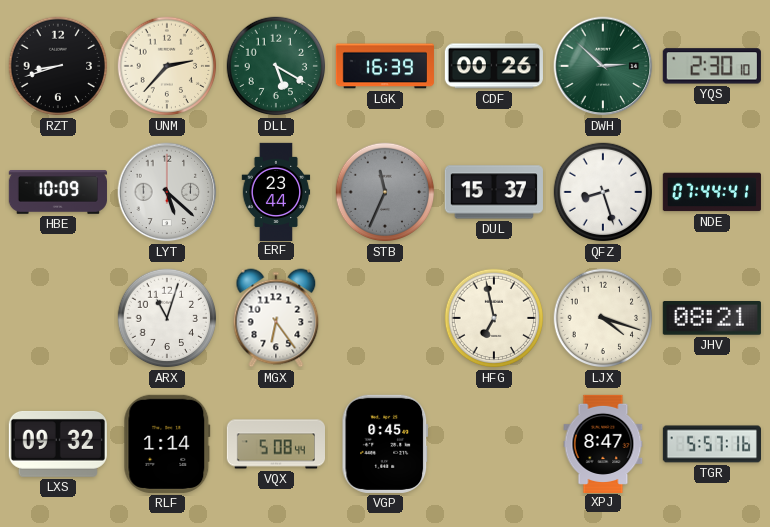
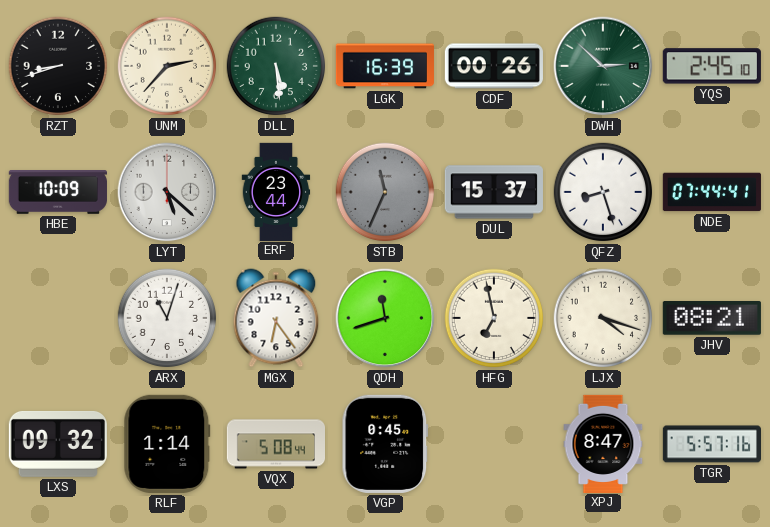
DLL: 5:20 -> 5:29 (276, 66)
YQS: 2:30 -> 2:45 (712, 66)
QDH: none -> 11:42 (385, 318)
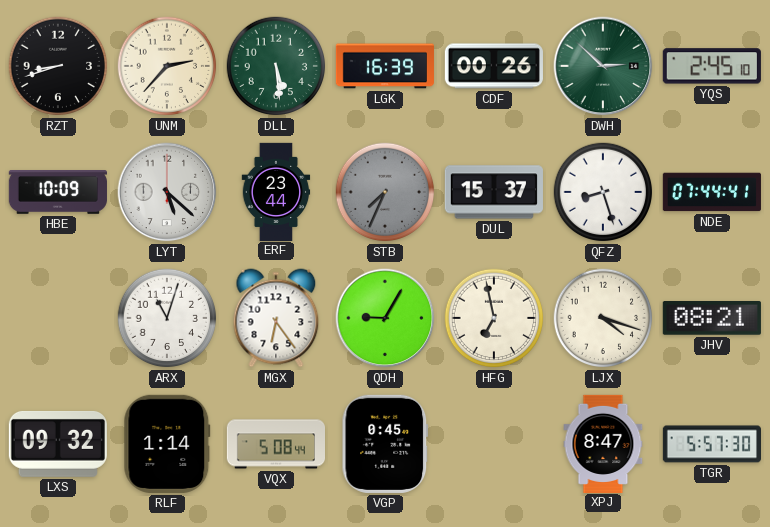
STB: 11:34 -> 7:34 (385, 192)
QDH: 11:42 -> 9:05 (385, 318)
TGR: 5:57:16 -> 5:57:30 (711, 444)
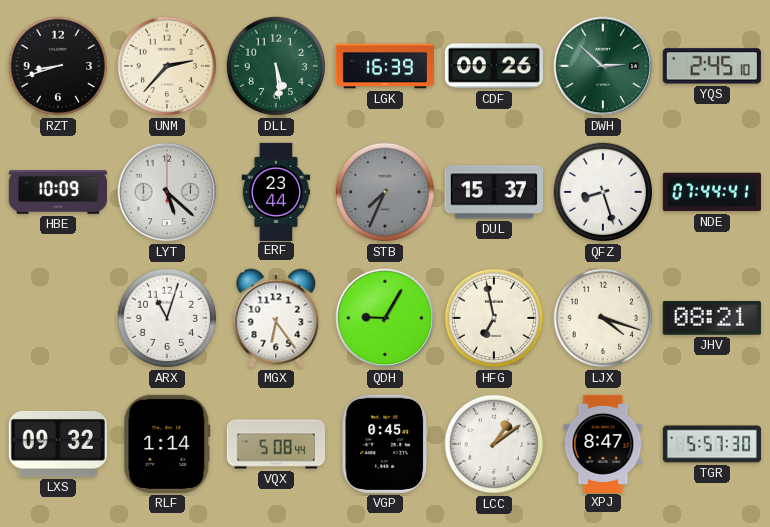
LCC: none -> 1:09 (494, 444)
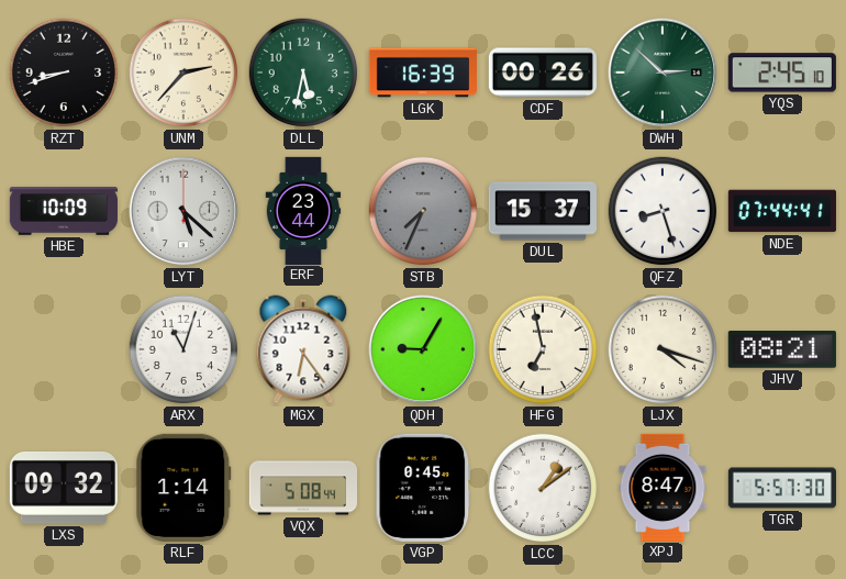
DLL: 5:29 -> 5:32 (303, 73)
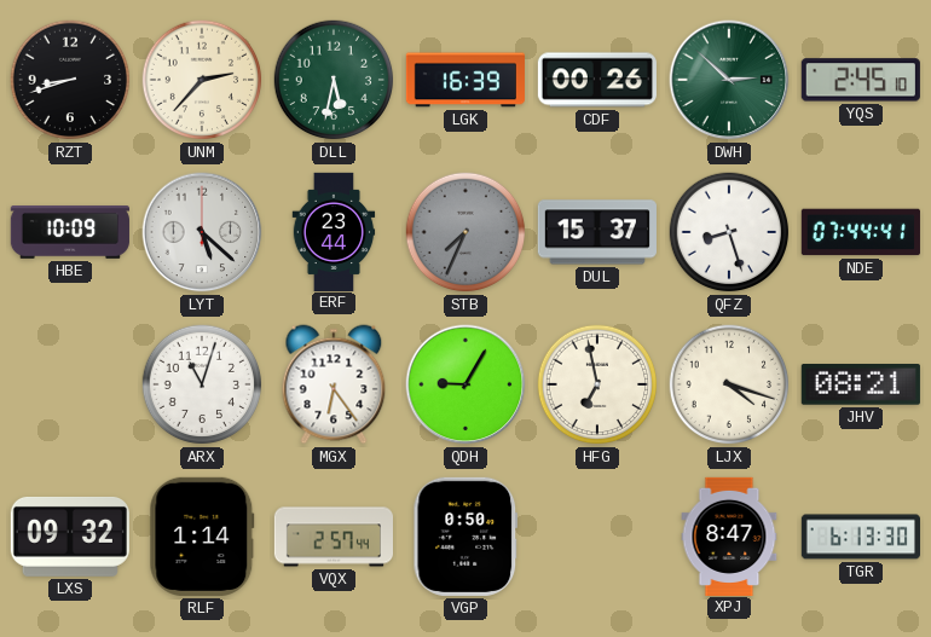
VQX: 5:08 -> 2:57 (332, 537)
VGP: 0:45 -> 0:50 (465, 537)
LCC: 1:09 -> none (543, 488)
TGR: 5:57 -> 6:13 (860, 537)
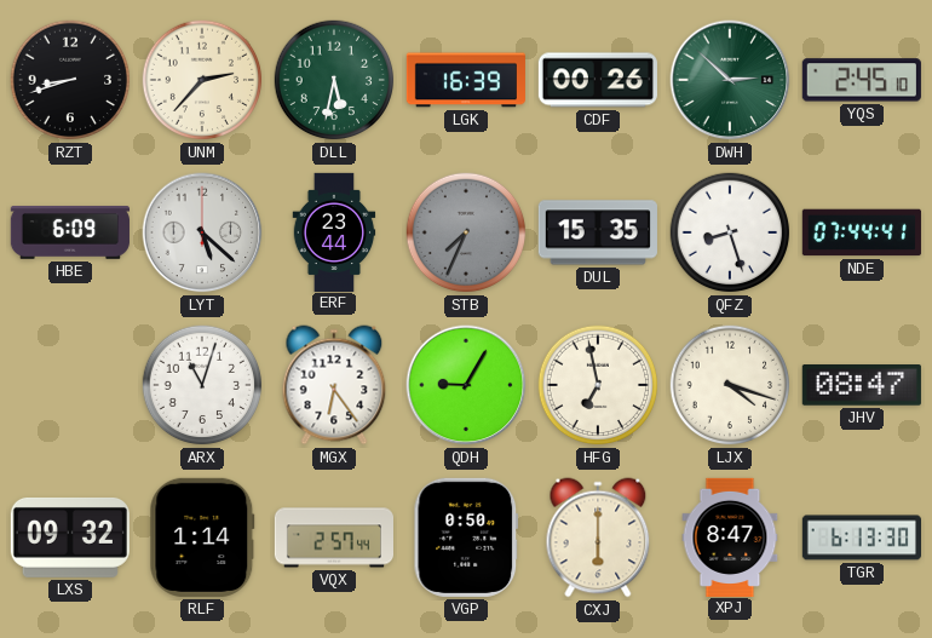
HBE: 10:09 -> 6:09 (70, 234)
DUL: 15:37 -> 15:35 (598, 232)
JHV: 08:21 -> 08:47 (862, 386)
CXJ: none -> 6:00 (598, 538)
